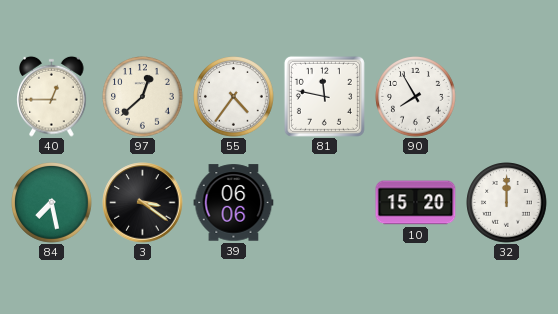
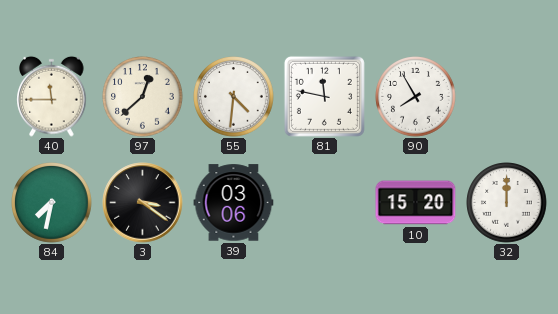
40: 12:45 -> 11:45 (52, 96)
55: 4:36 -> 4:31 (234, 97)
84: 7:28 -> 7:32 (52, 203)
39: 06:06 -> 03:06 (234, 203)
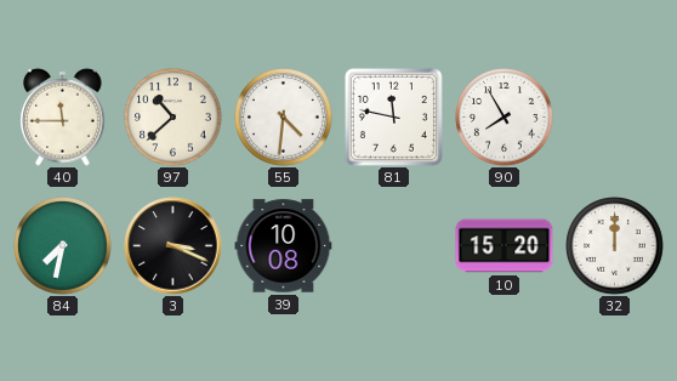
97: 12:38 -> 10:38 (173, 118)
3: 3:21 -> 3:19 (173, 246)
39: 03:06 -> 10:08 (284, 246)
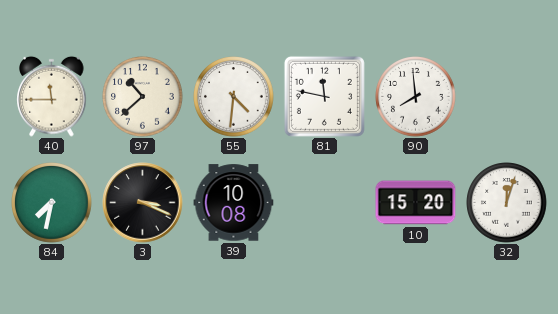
90: 7:55 -> 7:59 (416, 97)
32: 12:00 -> 12:03 (507, 203)
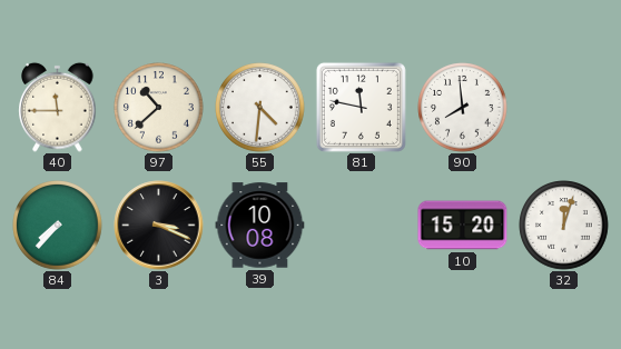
84: 7:32 -> 7:37 (58, 226)
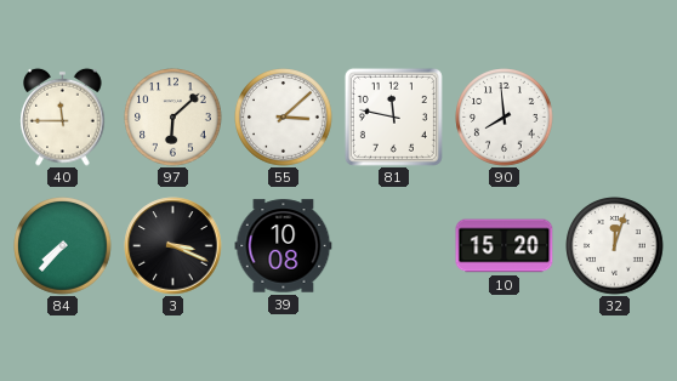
97: 10:38 -> 6:08 (173, 118)
55: 4:31 -> 3:08 (284, 118)
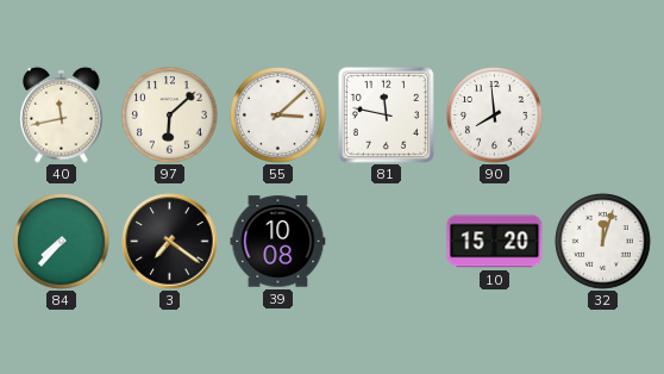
40: 11:45 -> 11:43 (62, 114)
3: 3:19 -> 7:21 (170, 242)
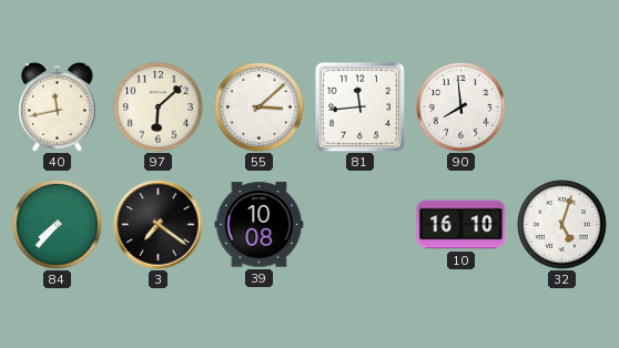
81: 11:47 -> 11:44 (359, 106)
10: 15:20 -> 16:10 (461, 225)
32: 12:03 -> 5:03 (562, 225)
